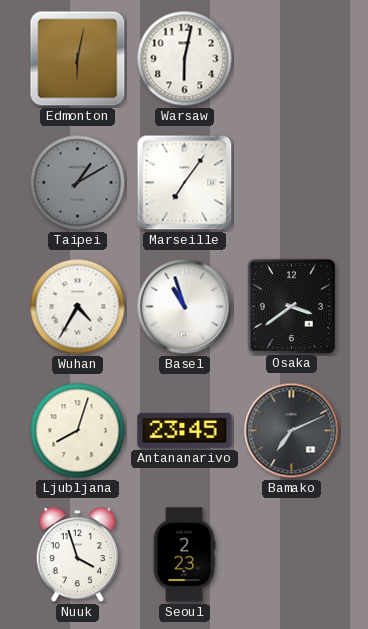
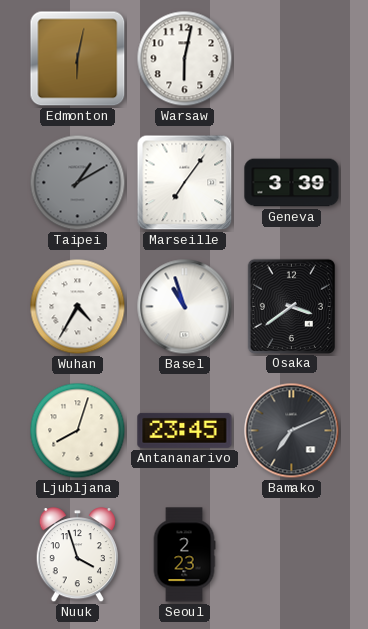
Geneva: none -> 3:39 (292, 183)
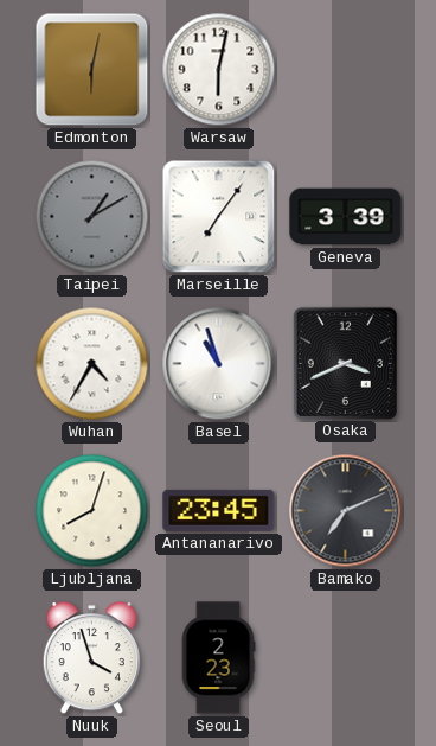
Osaka: 3:39 -> 3:41 (345, 363)
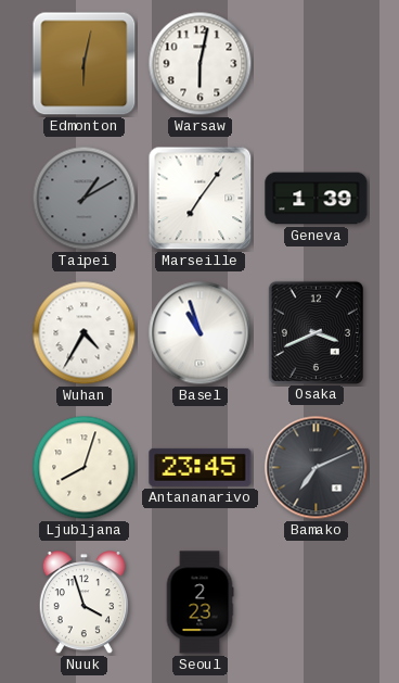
Geneva: 3:39 -> 1:39 (317, 199)
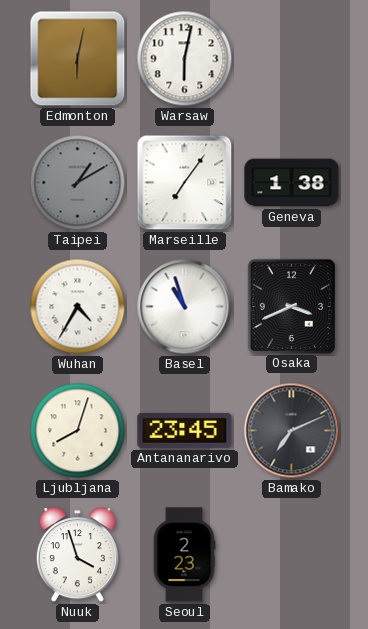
Geneva: 1:39 -> 1:38 (292, 183)
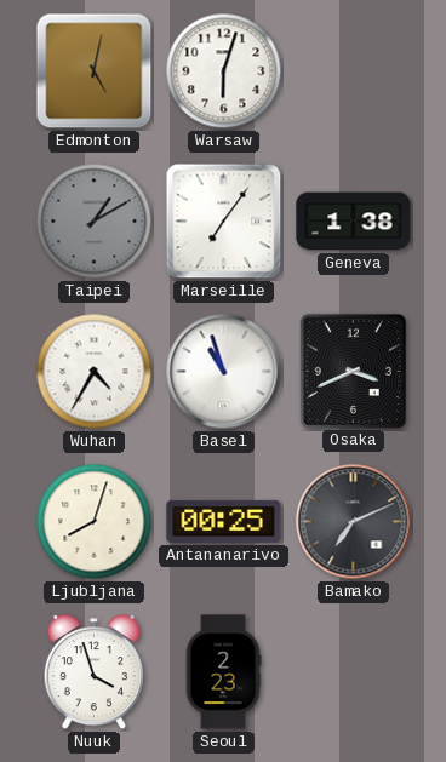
Edmonton: 6:02 -> 5:02 (95, 71)
Warsaw: 6:02 -> 6:03 (224, 71)
Antananarivo: 23:45 -> 00:25 (224, 521)
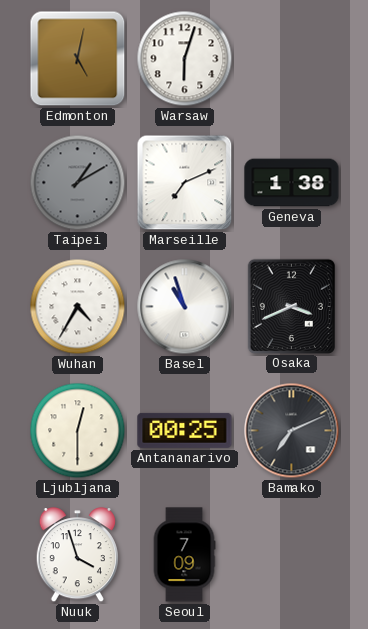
Marseille: 7:06 -> 7:11 (185, 183)
Ljubljana: 8:03 -> 12:30 (78, 431)
Seoul: 2:23 -> 7:09 (184, 555)
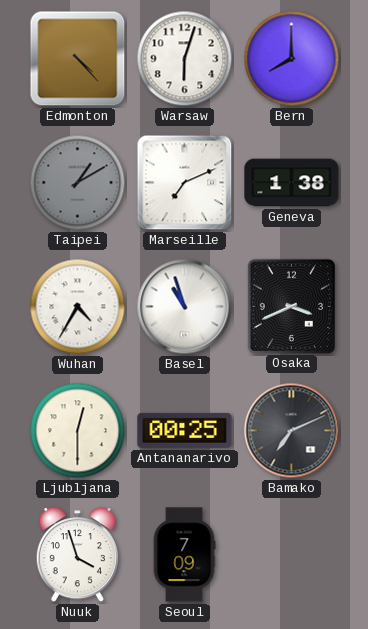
Edmonton: 5:02 -> 4:23 (78, 59)
Bern: none -> 8:00 (292, 59)
